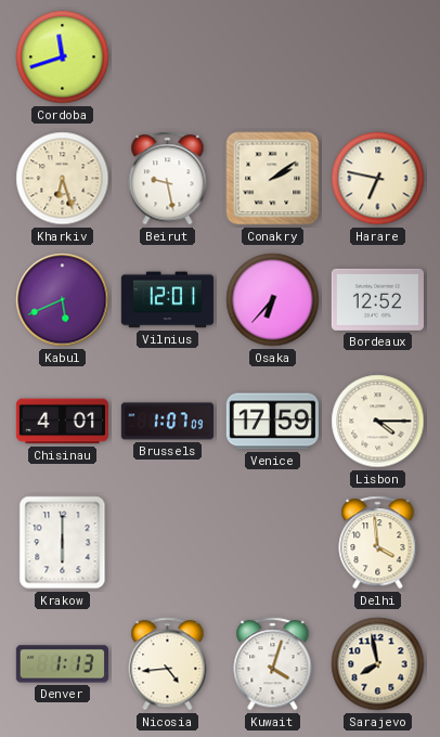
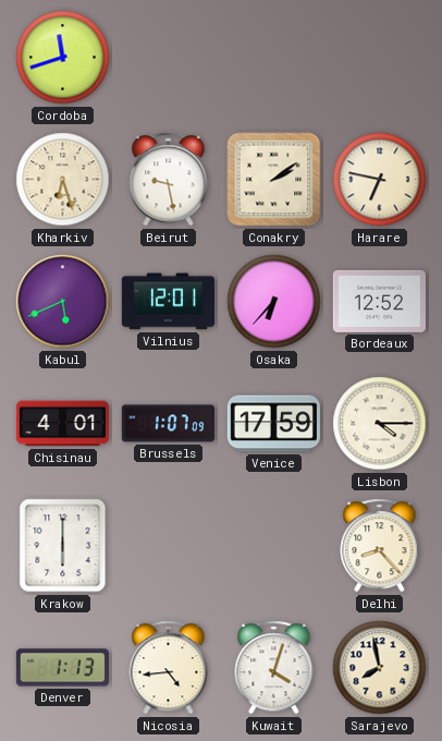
Delhi: 3:59 -> 8:23 (380, 546)
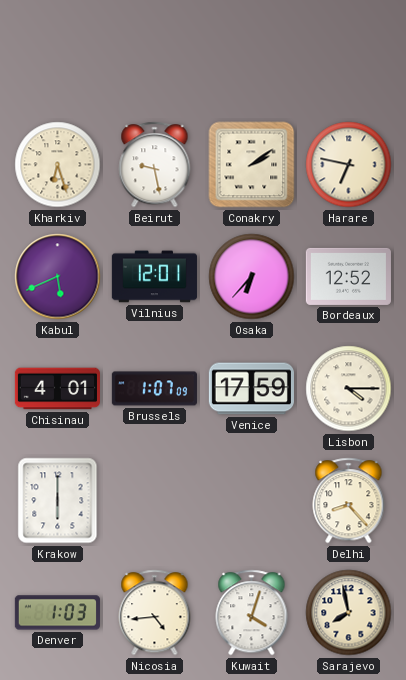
Cordoba: 11:42 -> none (63, 58)
Denver: 1:13 -> 1:03 (57, 613)
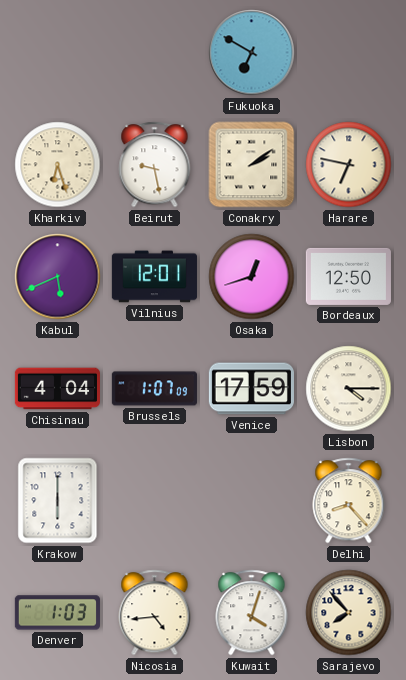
Fukuoka: none -> 6:50 (252, 53)
Osaka: 6:37 -> 12:42 (252, 277)
Bordeaux: 12:52 -> 12:50 (348, 276)
Chisinau: 4:01 -> 4:04 (57, 389)
Sarajevo: 7:58 -> 7:53 (349, 613)
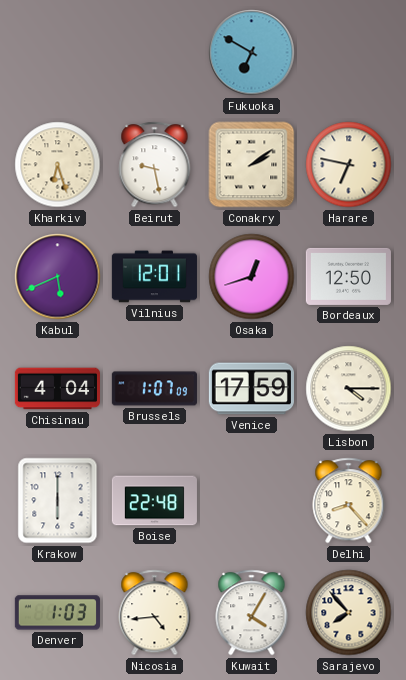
Boise: none -> 22:48 (154, 501)
Kuwait: 4:03 -> 4:05 (252, 613)
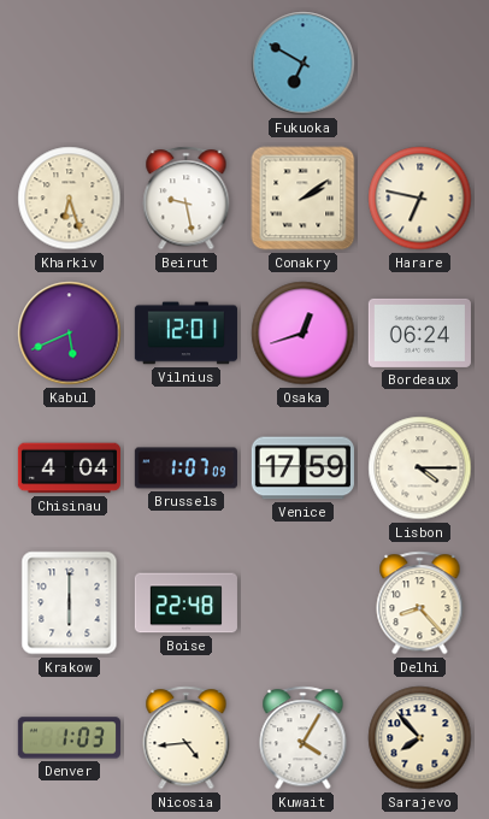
Bordeaux: 12:50 -> 06:24 (419, 332)
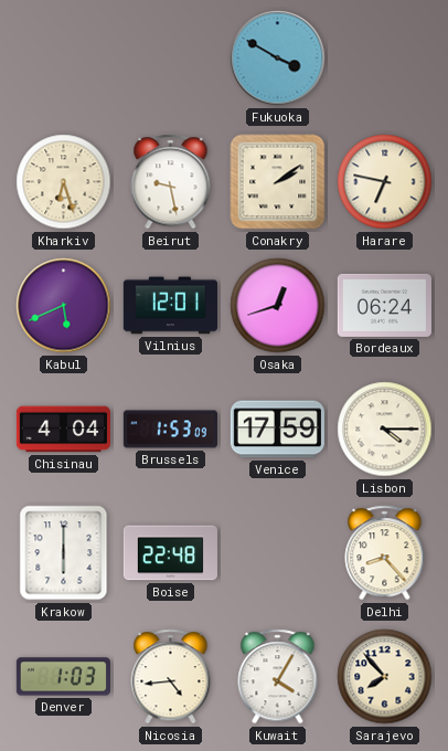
Fukuoka: 6:50 -> 3:50 (278, 59)
Brussels: 1:07 -> 1:53 (170, 430)
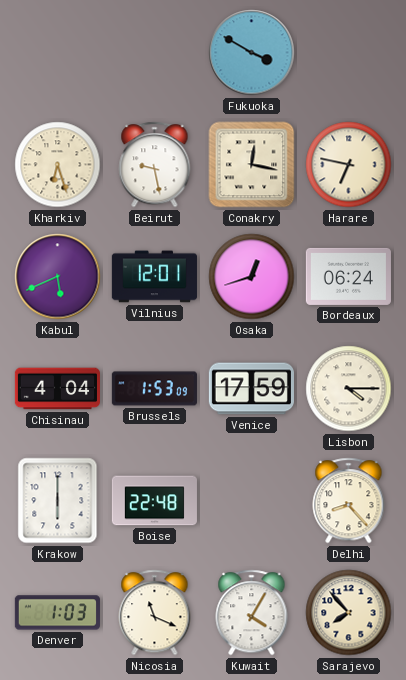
Conakry: 2:09 -> 12:17 (252, 165)
Nicosia: 4:44 -> 11:19 (155, 613)
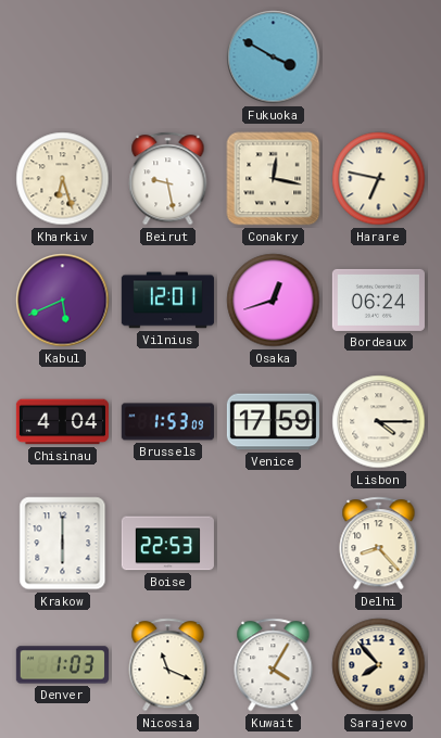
Boise: 22:48 -> 22:53 (167, 544)
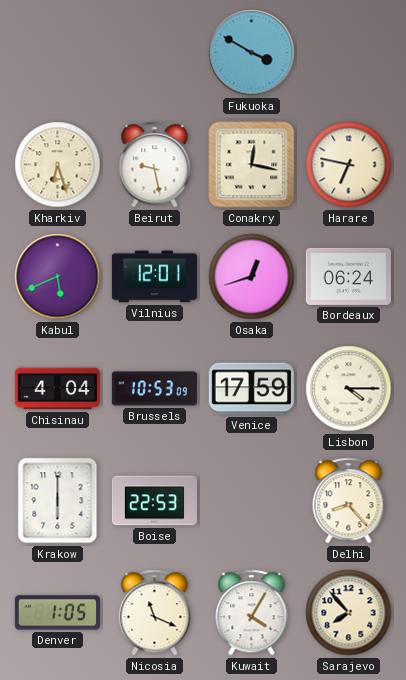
Brussels: 1:53 -> 10:53 (154, 389)
Denver: 1:03 -> 1:05 (57, 613)
